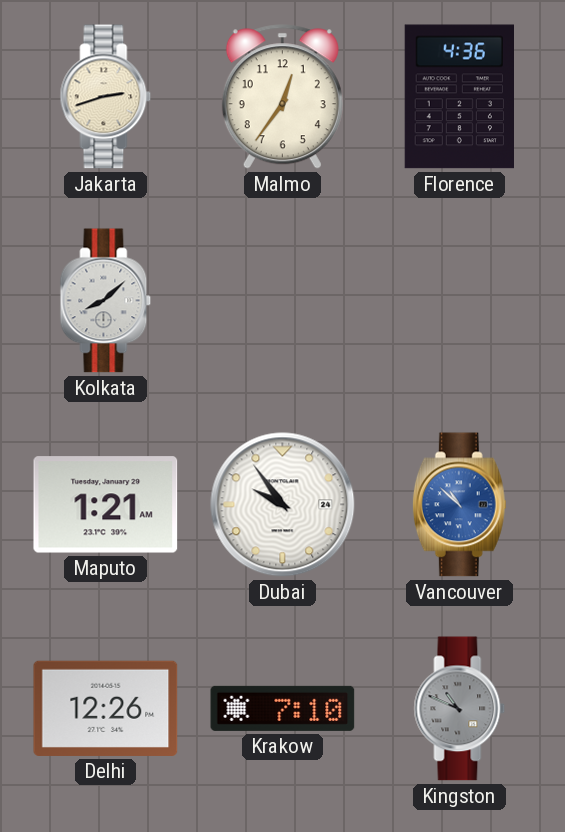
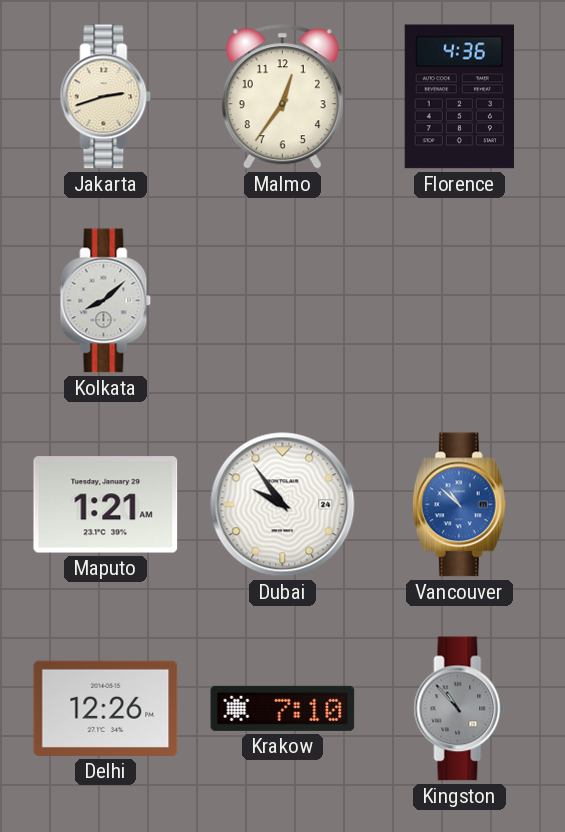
Kingston: 10:49 -> 10:53 (460, 709)
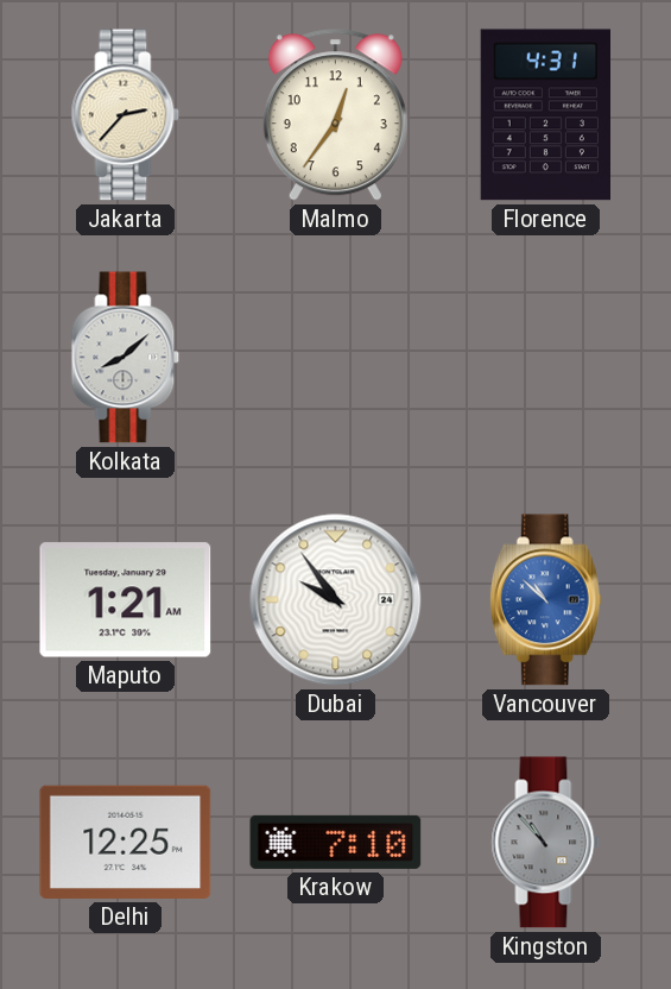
Jakarta: 2:42 -> 2:37 (126, 115)
Florence: 4:36 -> 4:31 (545, 115)
Delhi: 12:26 -> 12:25 (126, 842)
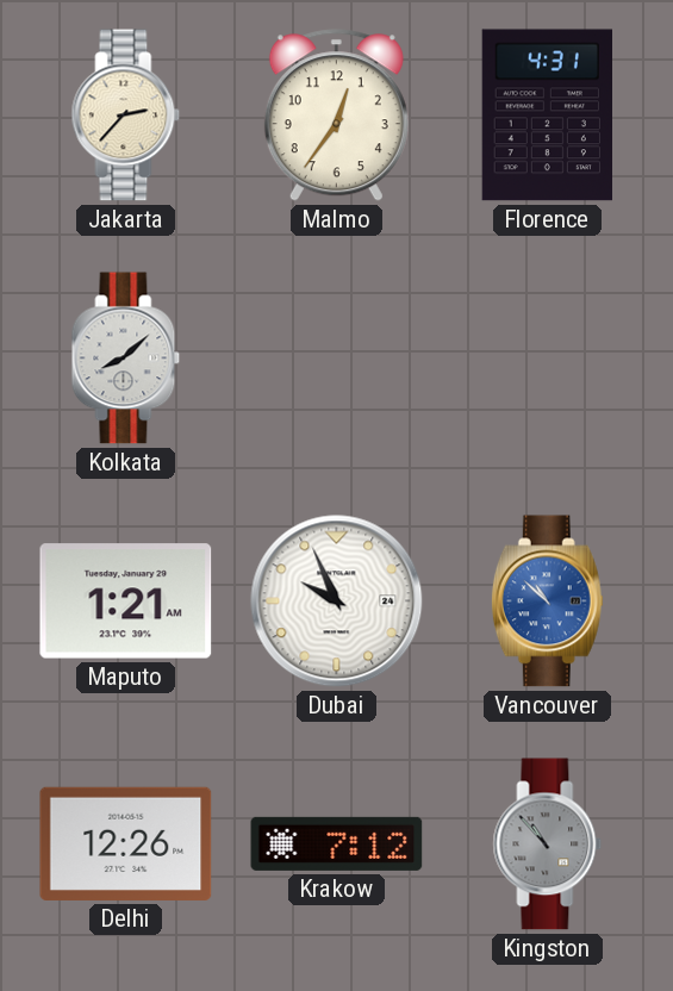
Dubai: 9:54 -> 9:56 (337, 602)
Delhi: 12:25 -> 12:26 (126, 843)
Krakow: 7:10 -> 7:12 (337, 843)
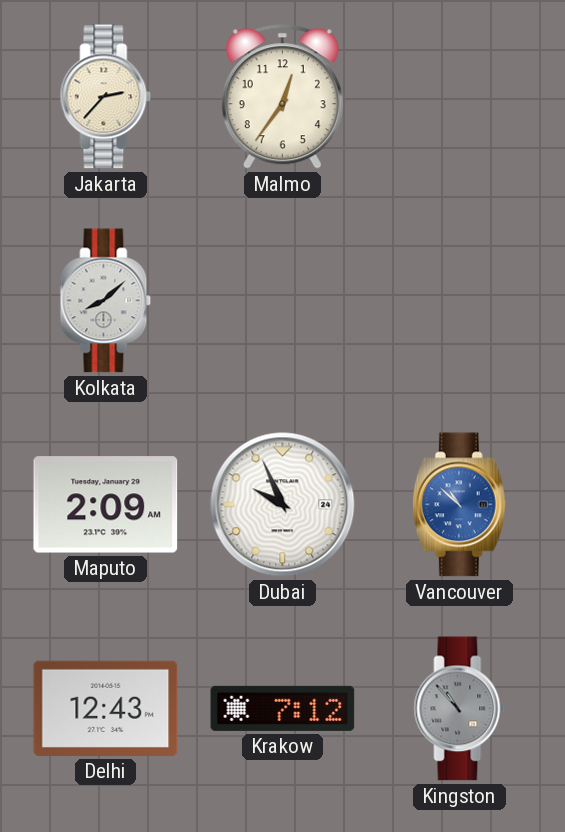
Florence: 4:31 -> none (547, 116)
Maputo: 1:21 -> 2:09 (106, 505)
Delhi: 12:26 -> 12:43 (106, 708)
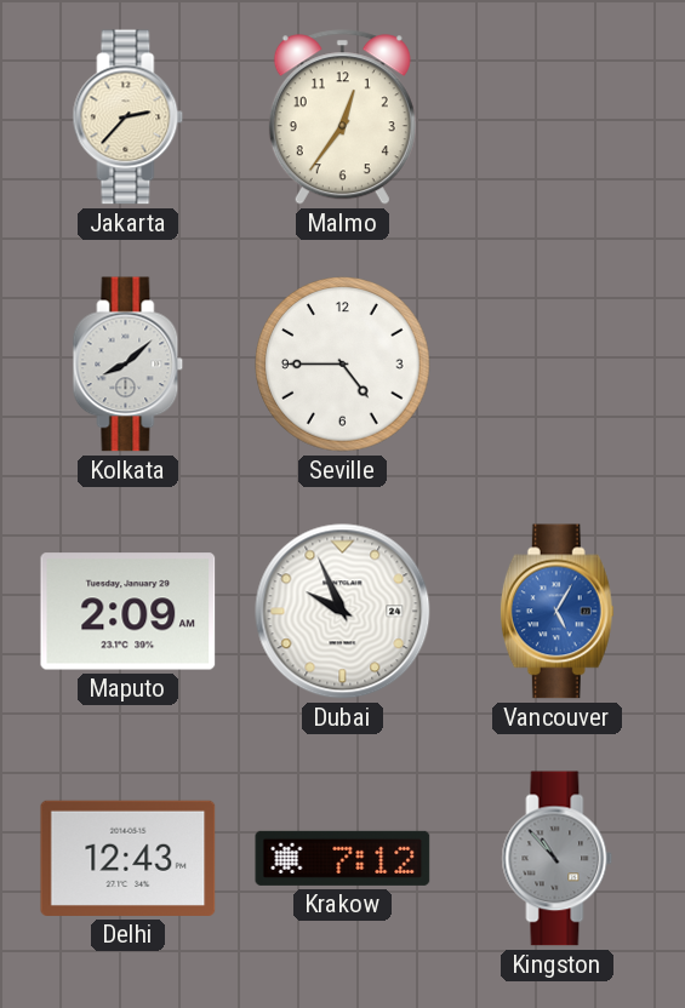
Seville: none -> 4:45 (343, 365)
Vancouver: 10:52 -> 5:05 (556, 612)
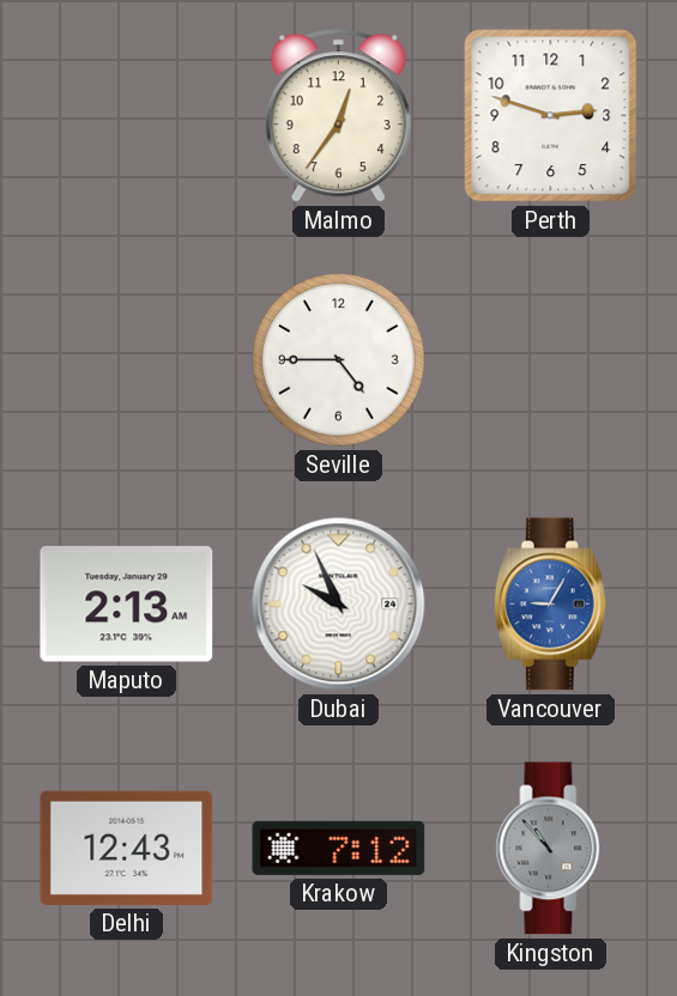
Jakarta: 2:37 -> none (129, 118)
Perth: none -> 2:48 (551, 116)
Kolkata: 8:08 -> none (129, 365)
Maputo: 2:09 -> 2:13 (127, 605)
Vancouver: 5:05 -> 9:05 (550, 605)
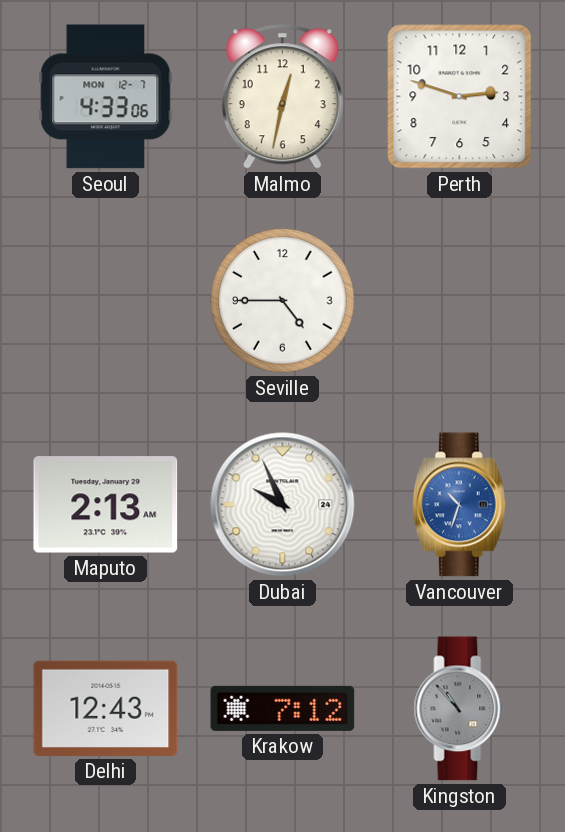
Seoul: none -> 4:33 (106, 97)
Malmo: 12:36 -> 12:32 (282, 97)
Vancouver: 9:05 -> 10:33 (459, 505)
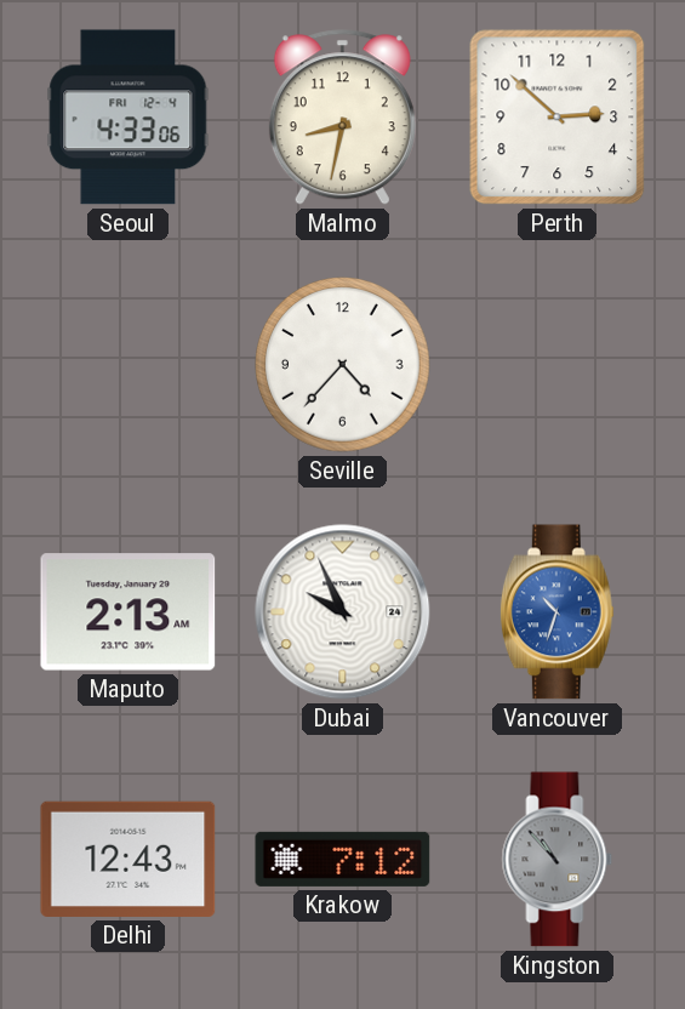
Seoul date: MON 12-7 -> FRI 12-4 (129, 118)
Malmo: 12:32 -> 8:32 (342, 118)
Perth: 2:48 -> 2:52 (558, 118)
Seville: 4:45 -> 4:37 (343, 365)
